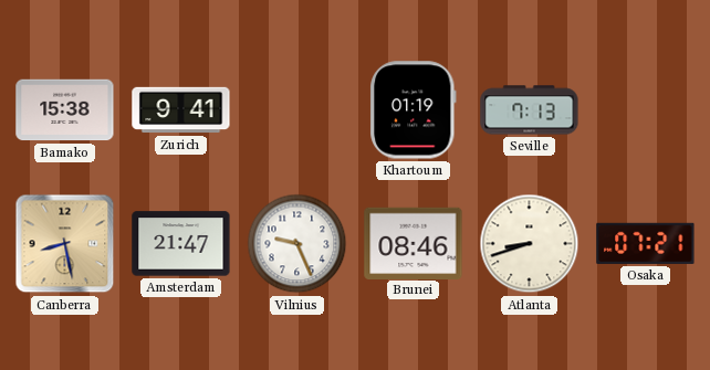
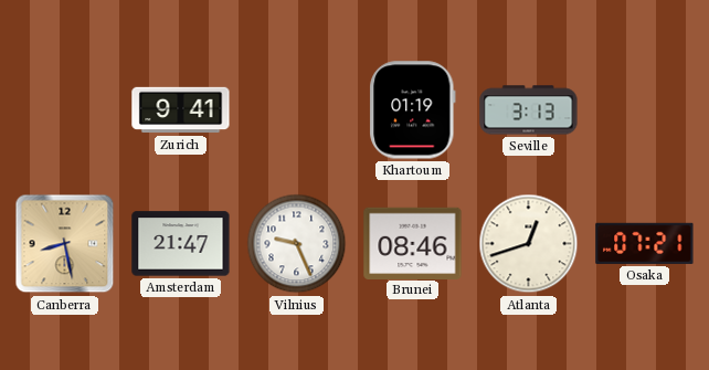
Bamako: 15:38 -> none (65, 110)
Seville: 7:13 -> 3:13 (529, 110)
Atlanta: 8:42 -> 12:42 (529, 244)
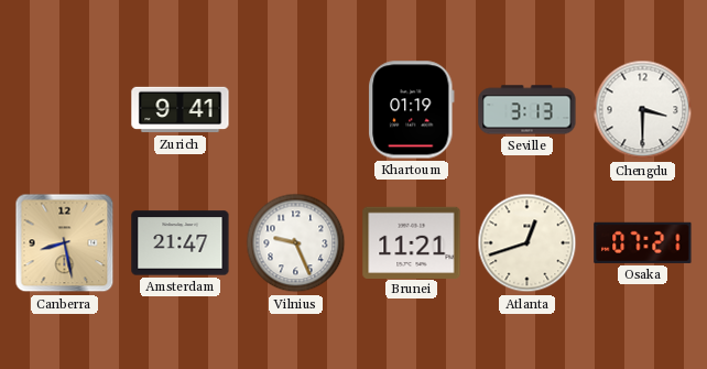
Chengdu: none -> 3:30 (643, 110)
Brunei: 08:46 -> 11:21 (412, 242)
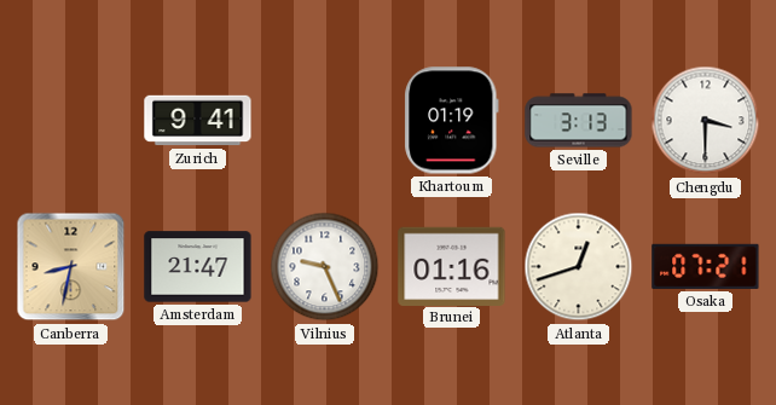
Canberra: 8:28 -> 8:32 (71, 267)
Brunei: 11:21 -> 01:16 (452, 266)
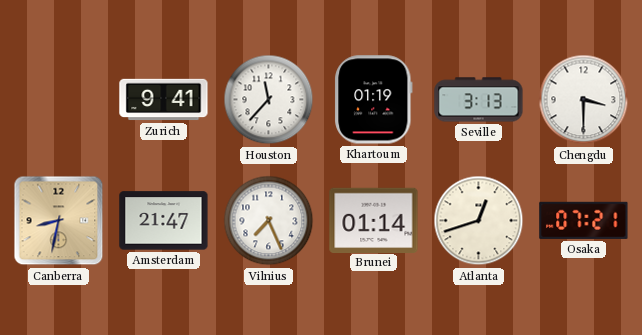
Houston: none -> 11:37 (269, 100)
Vilnius: 9:26 -> 7:26 (269, 221)
Brunei: 01:16 -> 01:14 (374, 220)
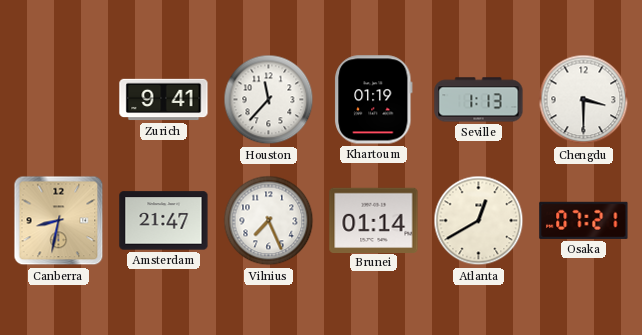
Seville: 3:13 -> 1:13 (479, 100)
Atlanta: 12:42 -> 12:40 (479, 221)
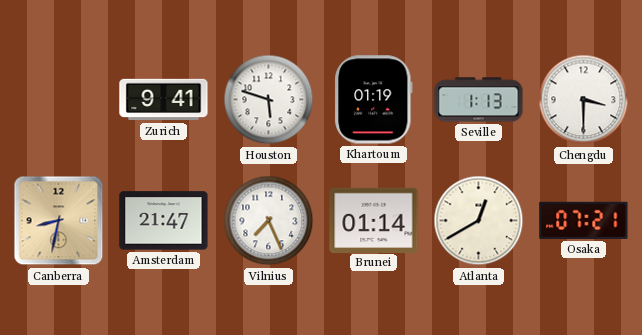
Houston: 11:37 -> 5:48 (269, 100)
